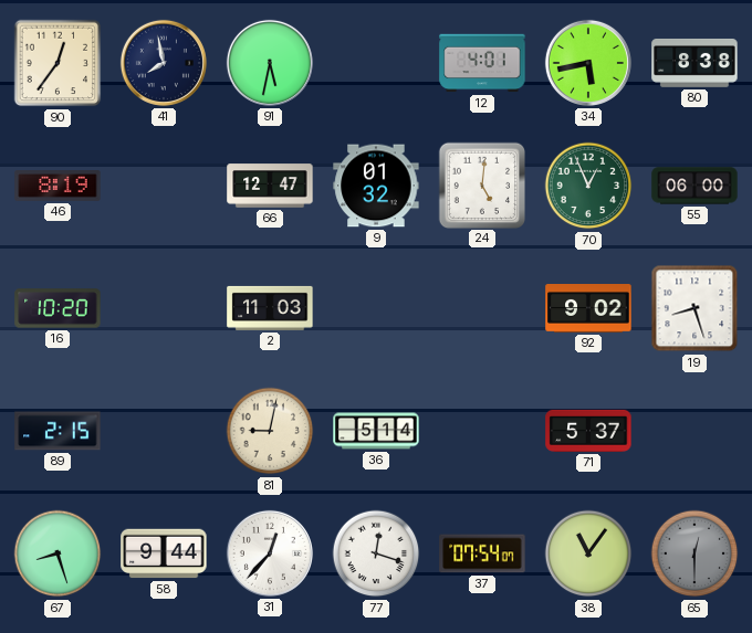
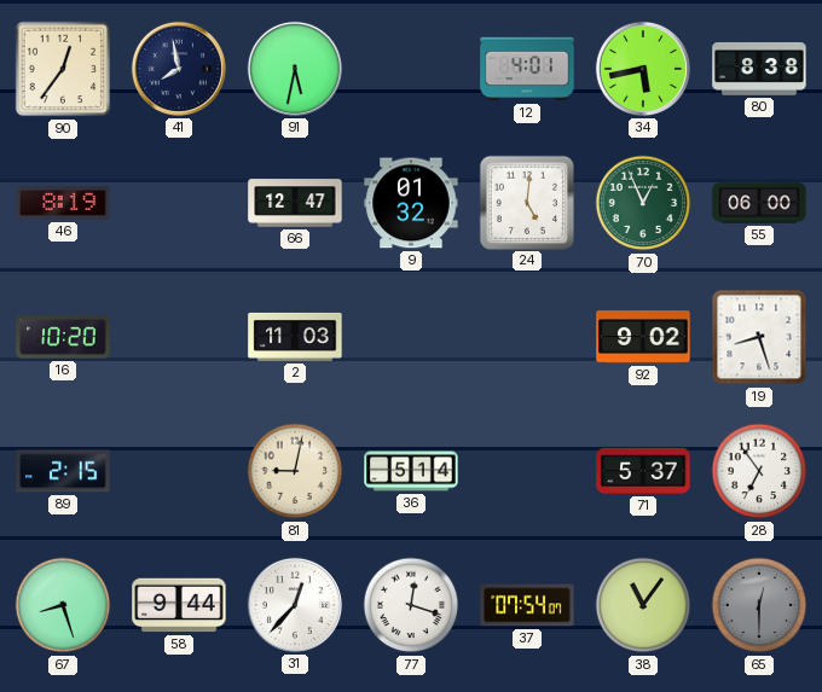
28: none -> 6:54 (759, 471)
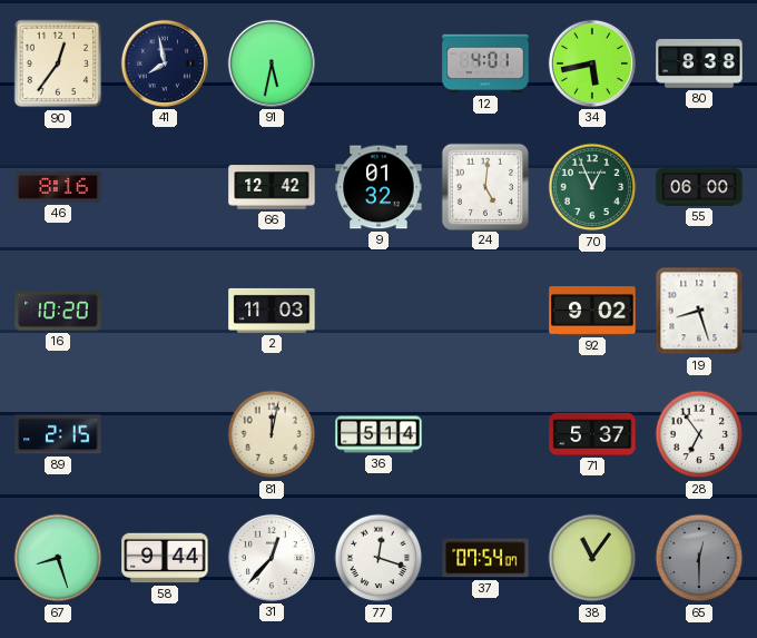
46: 8:19 -> 8:16 (58, 187)
66: 12:47 -> 12:42 (272, 187)
81: 9:02 -> 12:02 (272, 434)
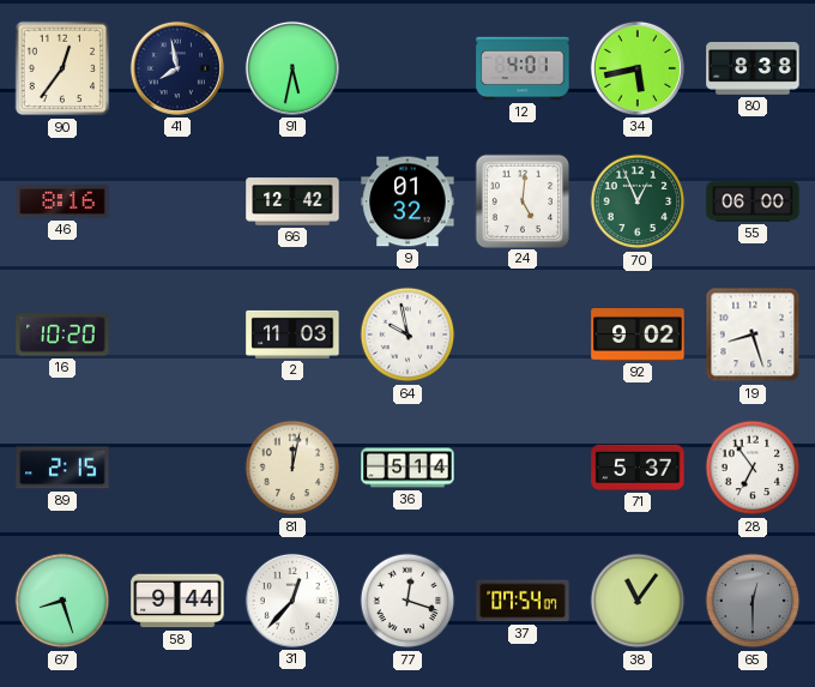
64: none -> 9:58 (407, 335)
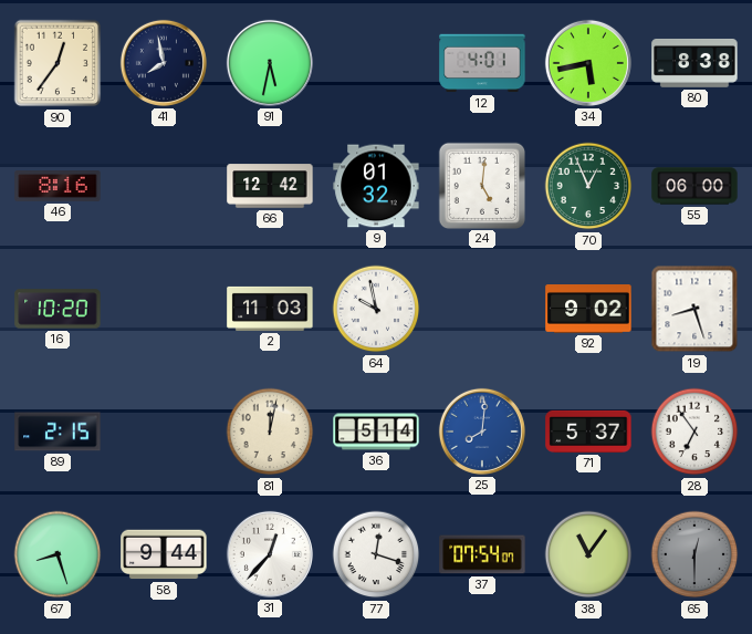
25: none -> 8:01 (482, 432)
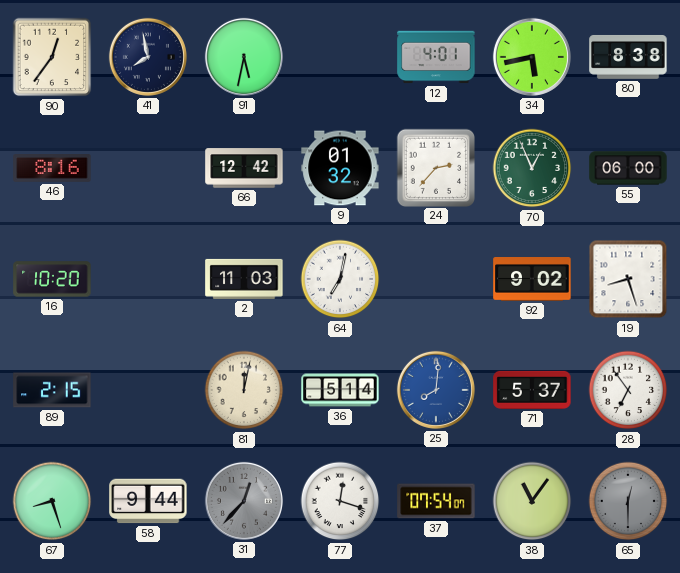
24: 5:01 -> 2:37 (435, 167)
64: 9:58 -> 7:02 (340, 279)
31 dial: white -> grey (244, 501)
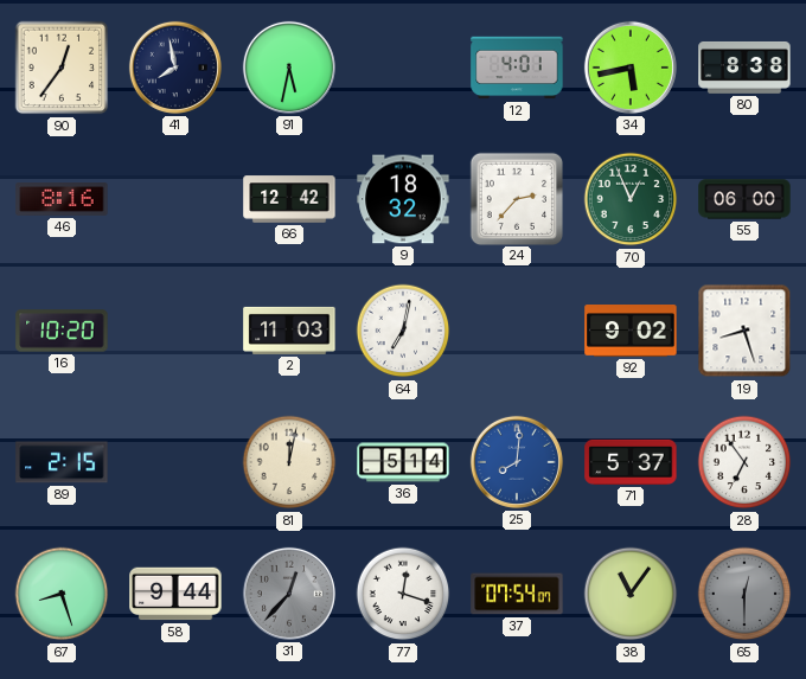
9: 01:32 -> 18:32 (403, 199)
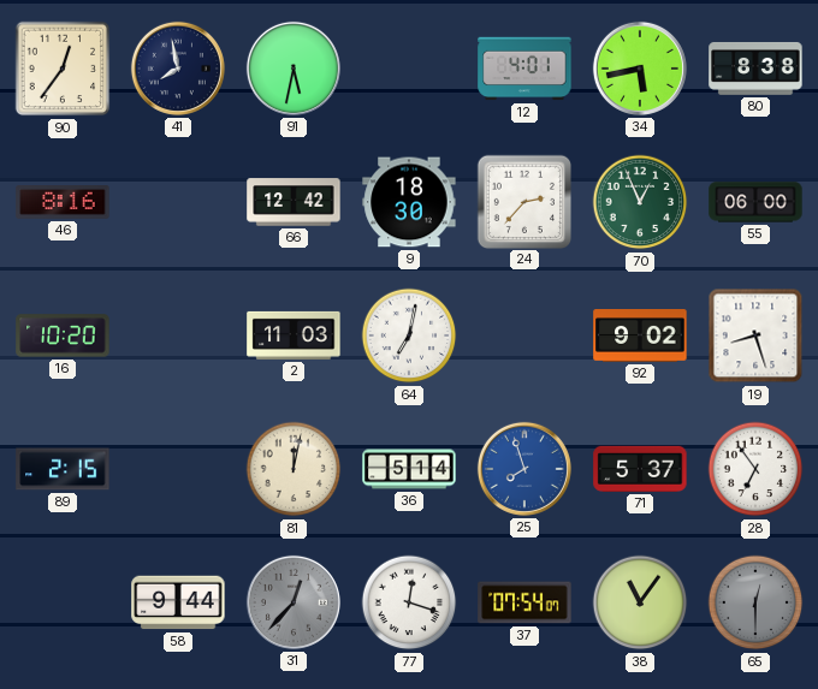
9: 18:32 -> 18:30 (409, 202)
25: 8:01 -> 7:57 (524, 469)
67: 8:27 -> none (62, 594)
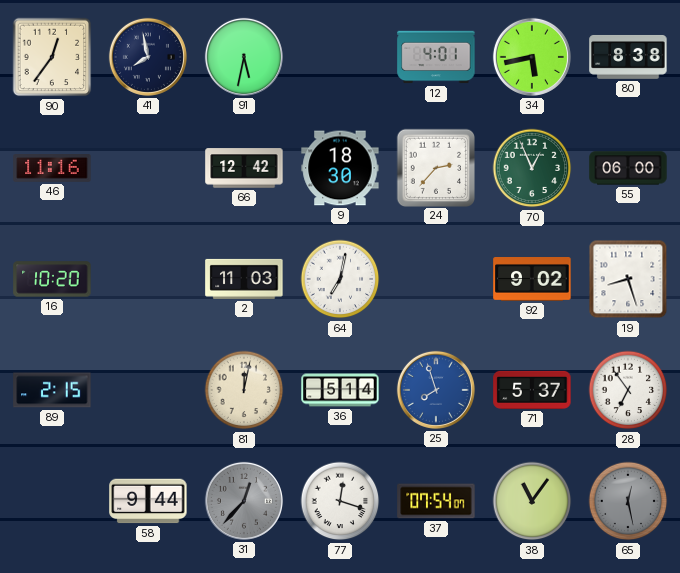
46: 8:16 -> 11:16 (52, 168)
65: 12:30 -> 12:28 (628, 501)
